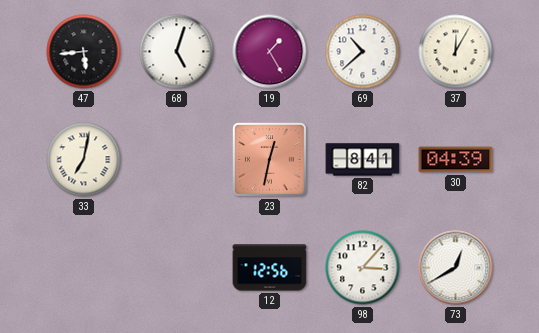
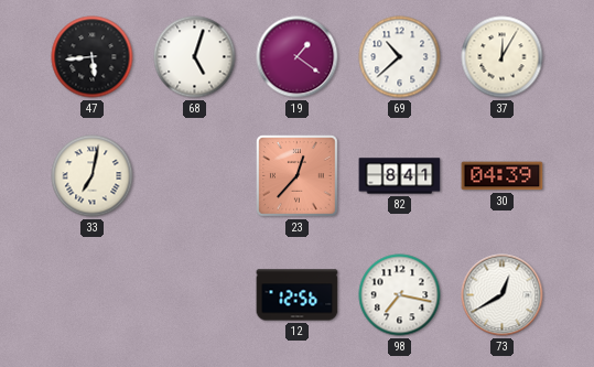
19: 1:25 -> 1:21 (298, 57)
23: 12:32 -> 12:37 (298, 176)
98: 3:07 -> 7:17 (400, 295)
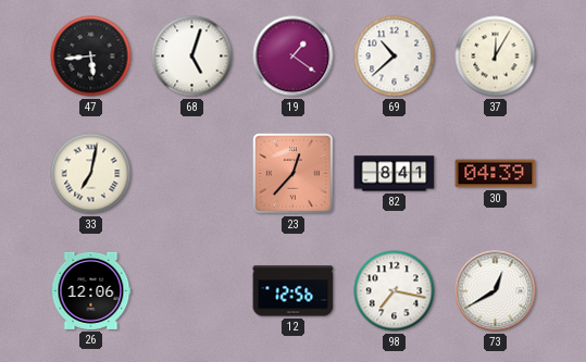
26: none -> 12:06 (91, 290)
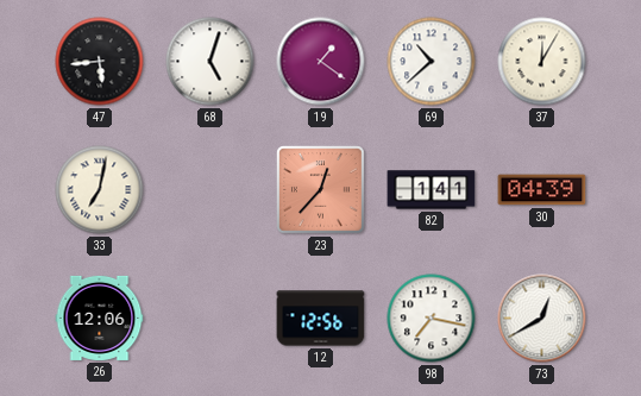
82: 8:41 -> 1:41 (432, 190)
